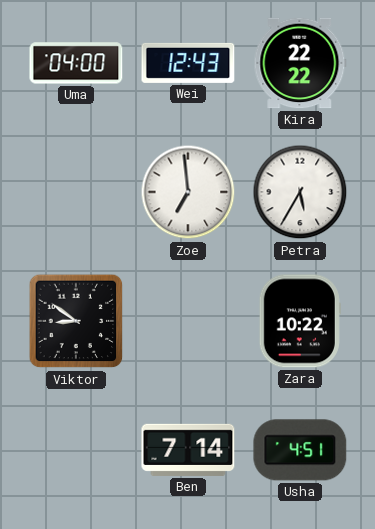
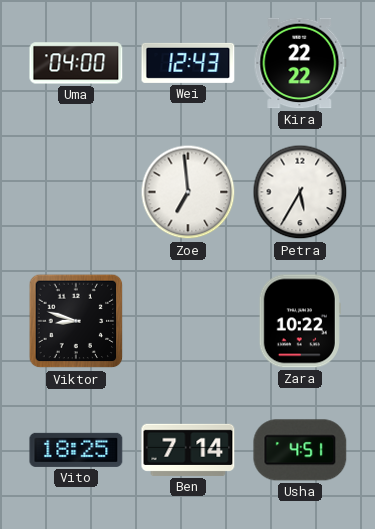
Viktor: 8:51 -> 8:48 (76, 321)
Vito: none -> 18:25 (76, 450)
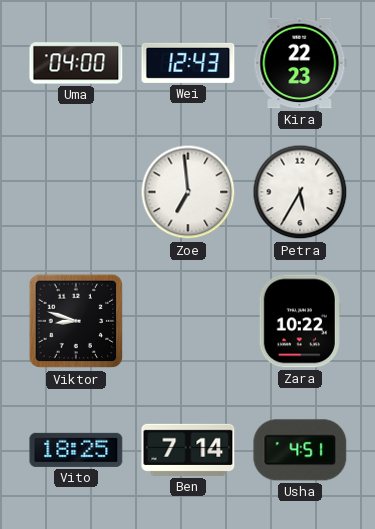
Kira: 22:22 -> 22:23 (300, 63)
